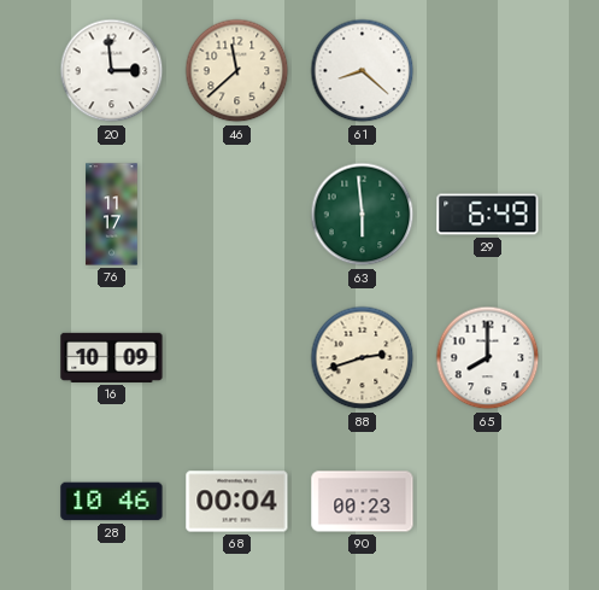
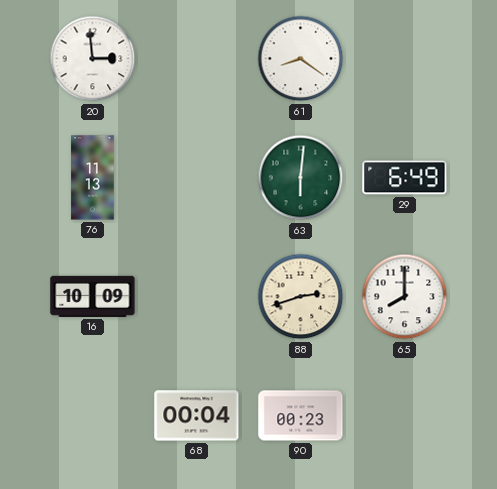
46: 11:38 -> none (237, 71)
61: 8:22 -> 8:21 (301, 59)
76: 11:17 -> 11:13 (93, 178)
63: 5:59 -> 6:01 (301, 178)
28: 10:46 -> none (112, 502)
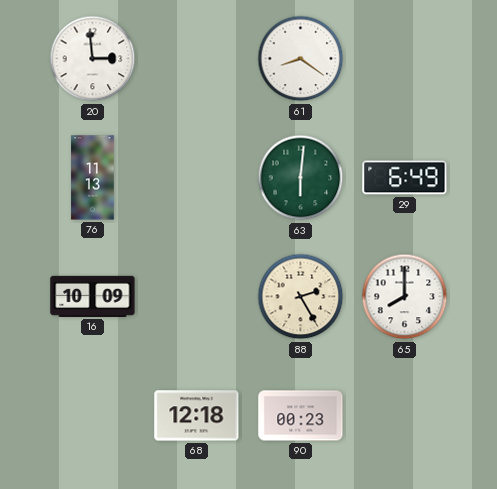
88: 2:42 -> 2:25 (301, 297)
68: 00:04 -> 12:18 (197, 416)
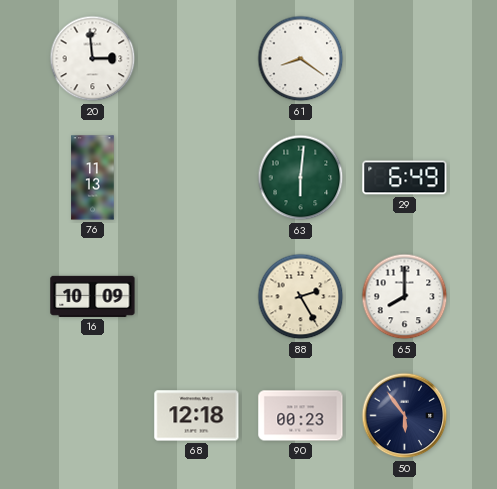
50: none -> 5:54 (405, 416)
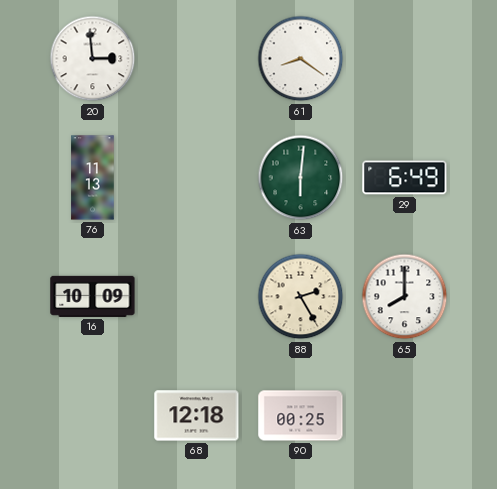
90: 00:23 -> 00:25 (301, 416)
50: 5:54 -> none (405, 416)
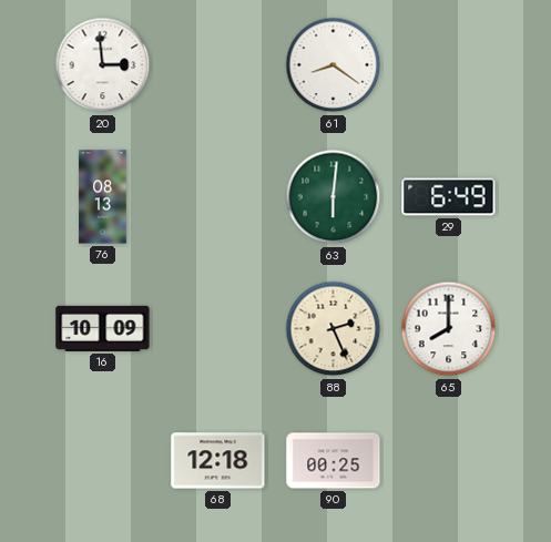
76: 11:13 -> 08:13 (103, 197)
88: 2:25 -> 2:26 (334, 329)
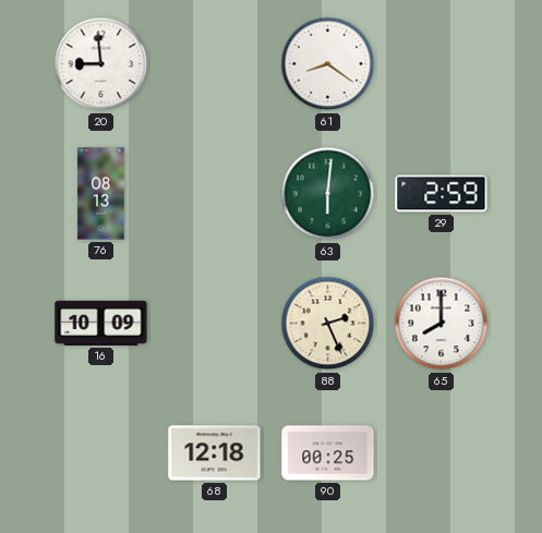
20: 2:59 -> 8:59 (101, 64)
29: 6:49 -> 2:59 (442, 194)
